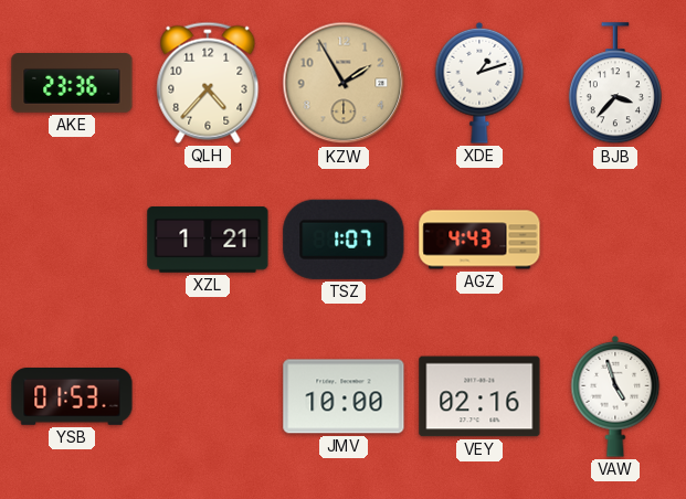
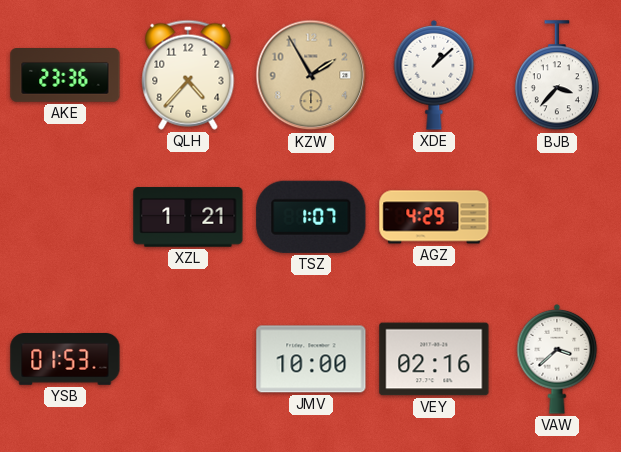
XDE: 1:12 -> 1:08 (434, 75)
AGZ: 4:43 -> 4:29 (434, 217)
VAW: 4:57 -> 3:38 (557, 359)
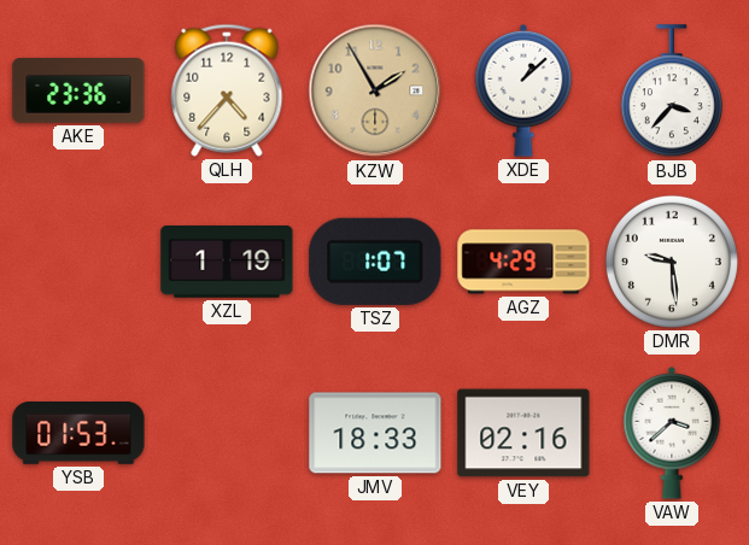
XZL: 1:21 -> 1:19 (227, 262)
DMR: none -> 9:29 (672, 262)
JMV: 10:00 -> 18:33 (375, 433)
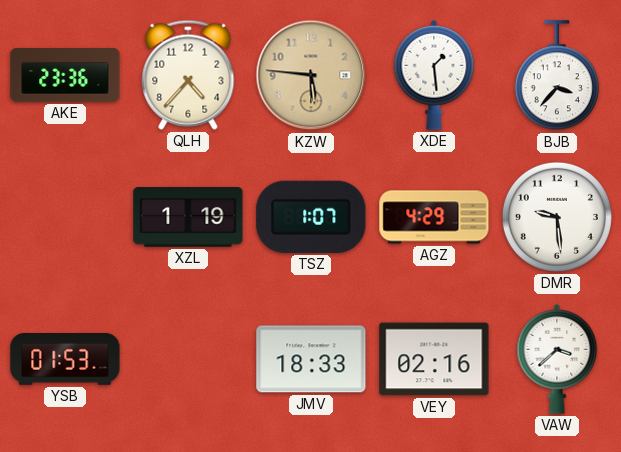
KZW: 1:55 -> 5:46 (311, 75)
XDE: 1:08 -> 1:29 (434, 75)
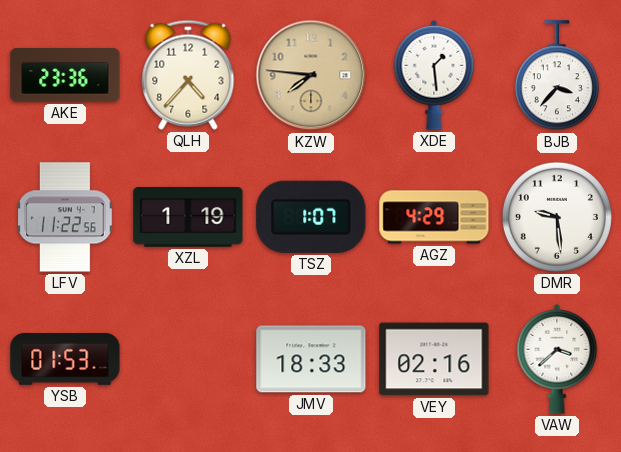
KZW: 5:46 -> 7:46 (311, 75)
LFV: none -> 11:22 (65, 217)
